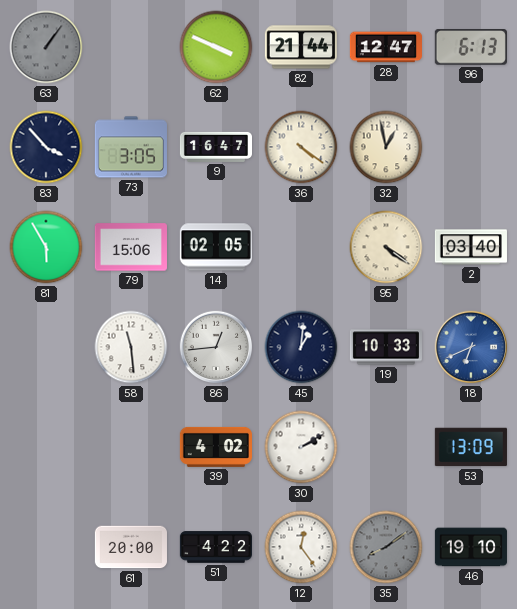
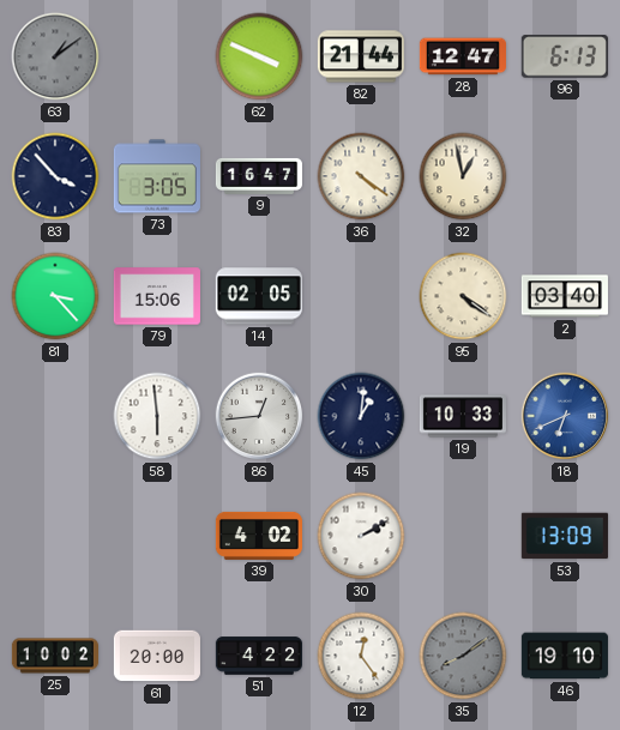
63: 1:06 -> 1:09 (55, 56)
81: 5:55 -> 3:23 (55, 296)
58: 11:29 -> 5:59 (157, 416)
25: none -> 10:02 (54, 656)
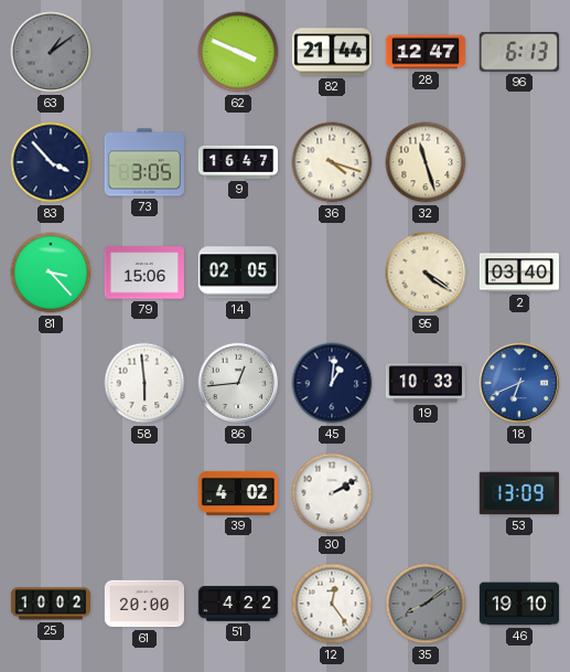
36: 4:21 -> 4:18 (332, 162)
32: 12:58 -> 11:27 (426, 162)
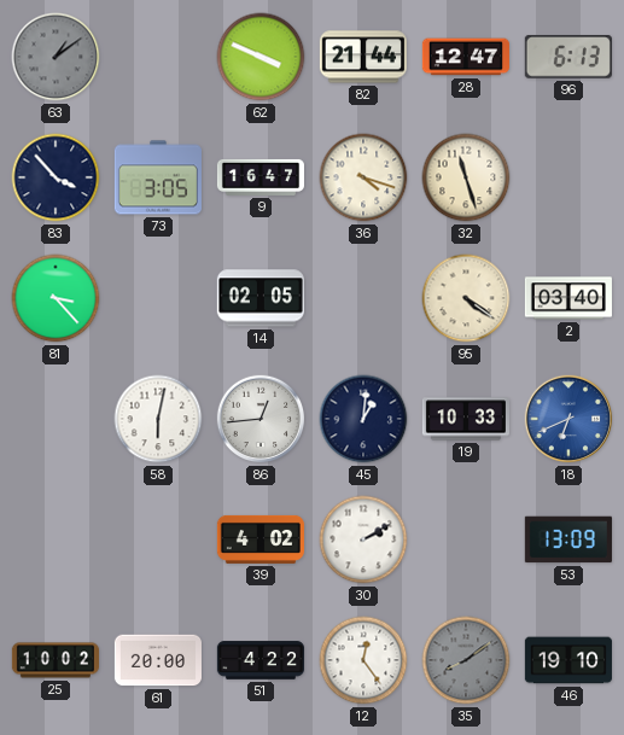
79: 15:06 -> none (144, 273)
58: 5:59 -> 6:02 (158, 419)
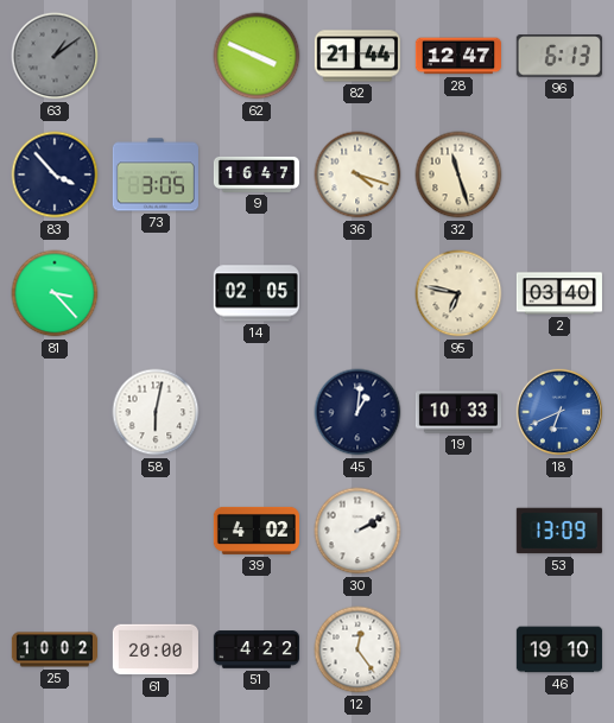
95: 4:21 -> 6:47 (458, 293)
86: 12:44 -> none (261, 419)
35: 8:09 -> none (466, 660)
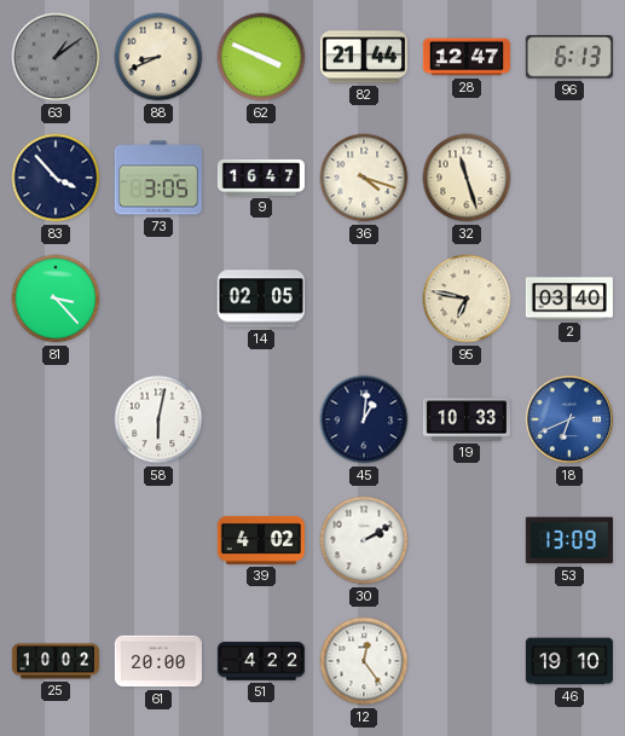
88: none -> 8:41 (158, 57)
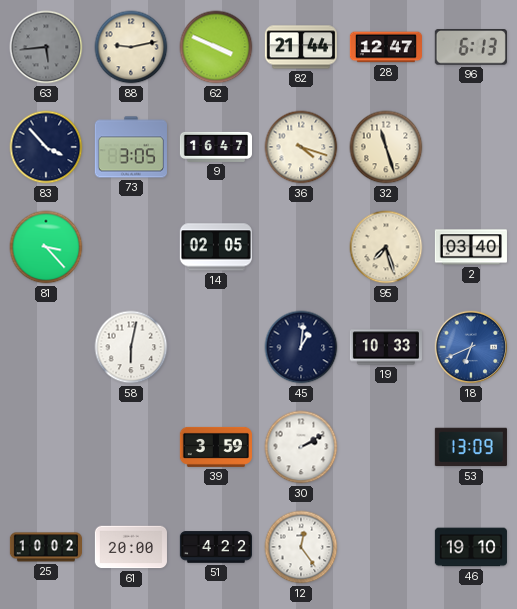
63: 1:09 -> 5:44 (46, 47)
88: 8:41 -> 9:13 (131, 47)
95: 6:47 -> 7:27 (386, 247)
39: 4:02 -> 3:59 (216, 447)
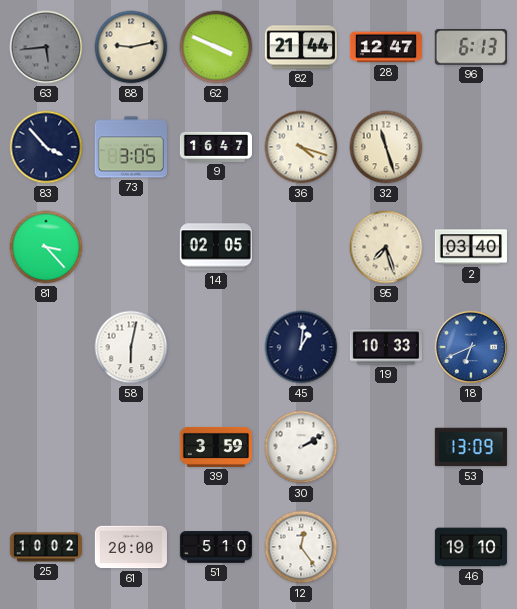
51: 4:22 -> 5:10 (215, 547)
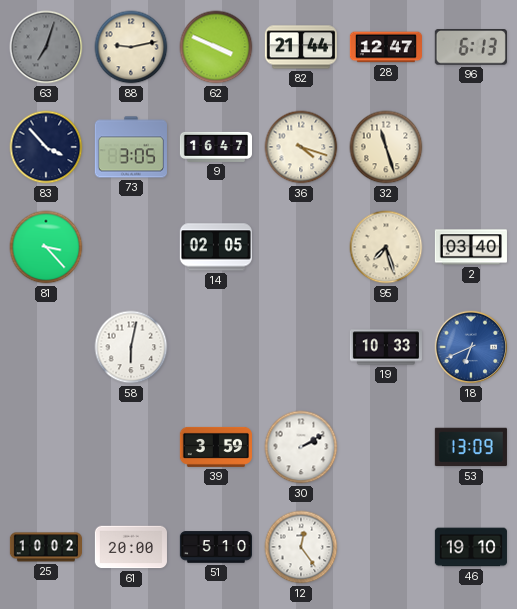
63: 5:44 -> 7:03 (46, 47)
45: 1:01 -> none (301, 347)
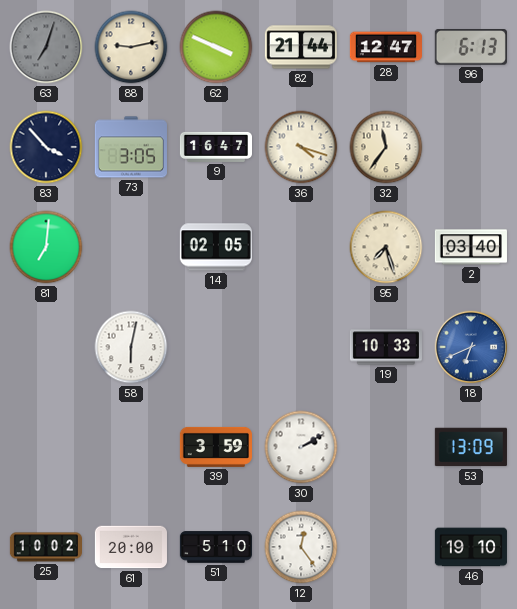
32: 11:27 -> 11:36 (386, 147)
81: 3:23 -> 7:01 (46, 247)
